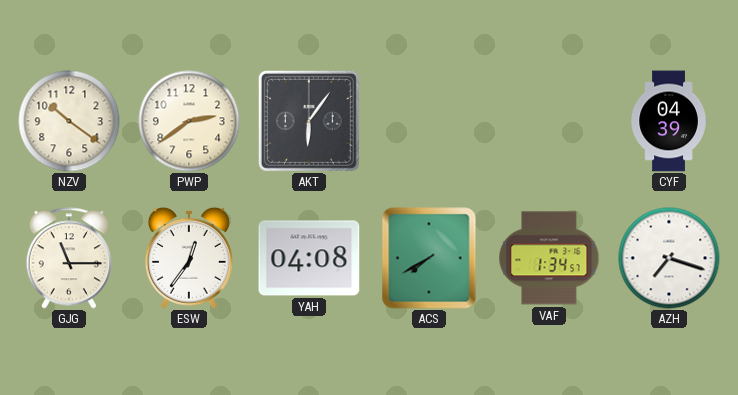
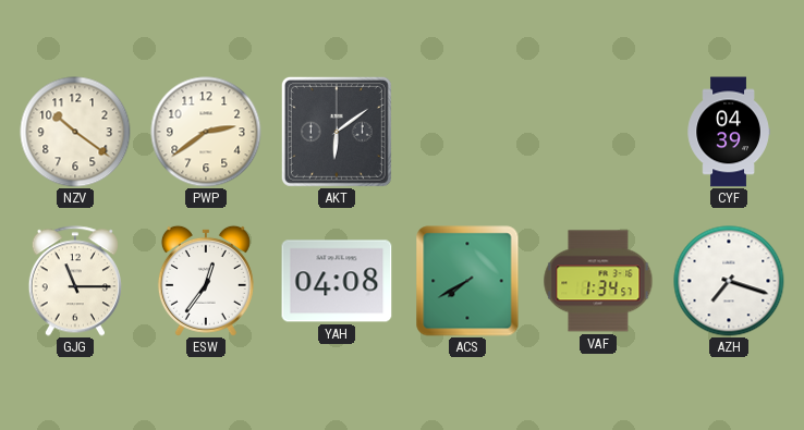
AKT: 6:06 -> 6:09 (337, 132)
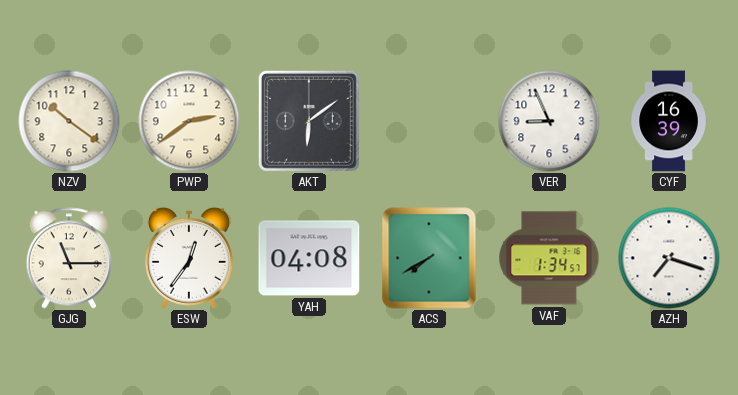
VER: none -> 8:56 (549, 121)
CYF: 04:39 -> 16:39 (669, 121)
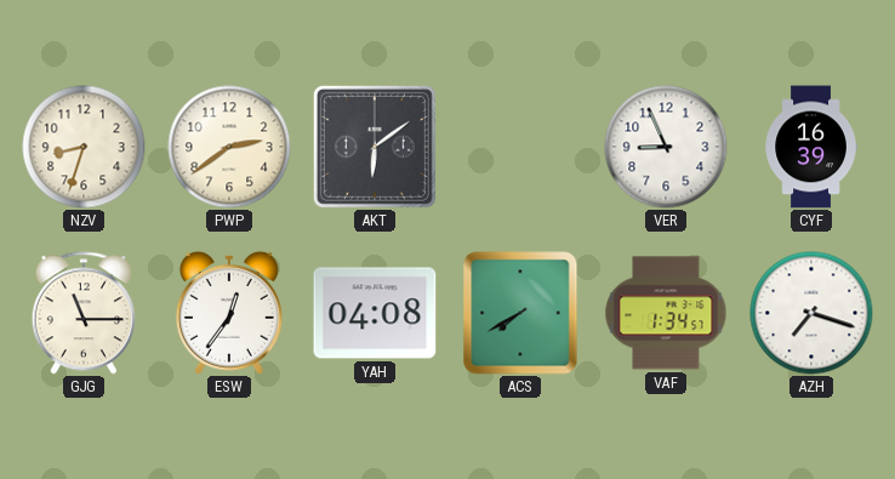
NZV: 10:21 -> 8:33 (84, 147)
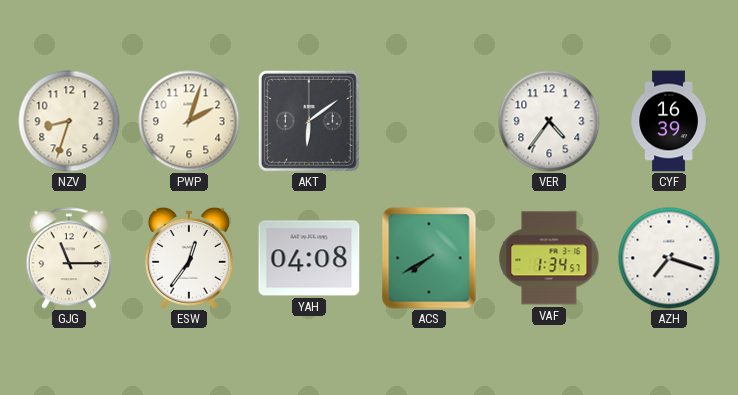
PWP: 2:39 -> 2:03 (189, 121)
VER: 8:56 -> 4:36 (549, 121)
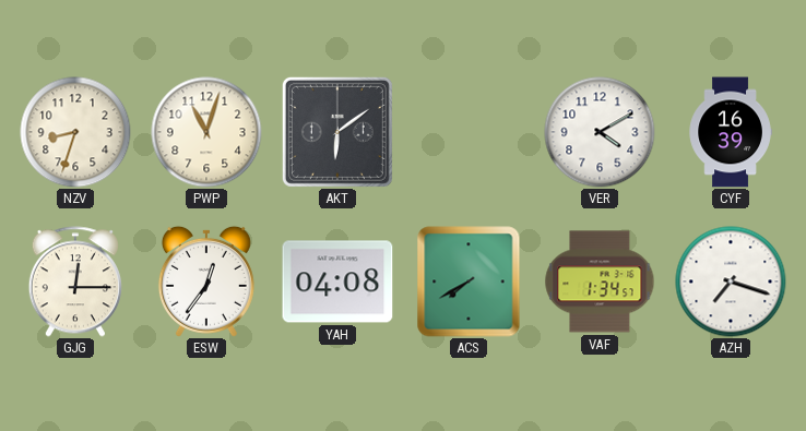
PWP: 2:03 -> 11:03 (206, 132)
VER: 4:36 -> 4:10 (600, 132)
GJG: 11:15 -> 12:15 (75, 282)
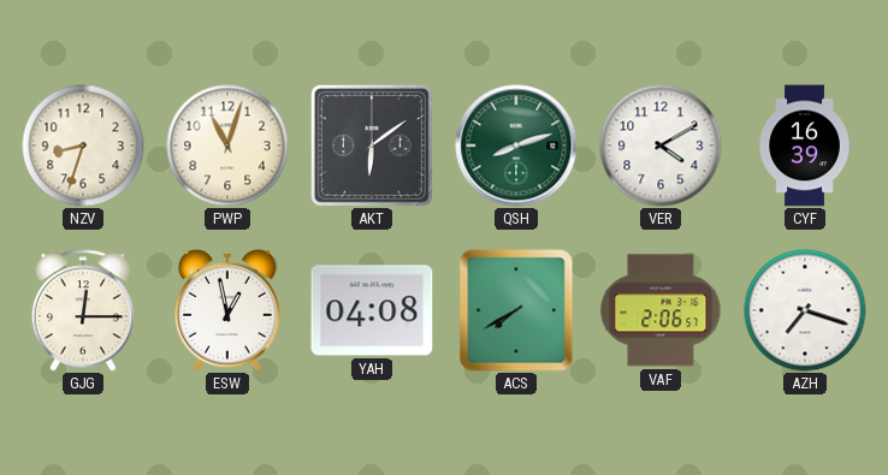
QSH: none -> 8:12 (516, 146)
ESW: 12:36 -> 12:58 (227, 310)
VAF: 1:34 -> 2:06 (661, 310)
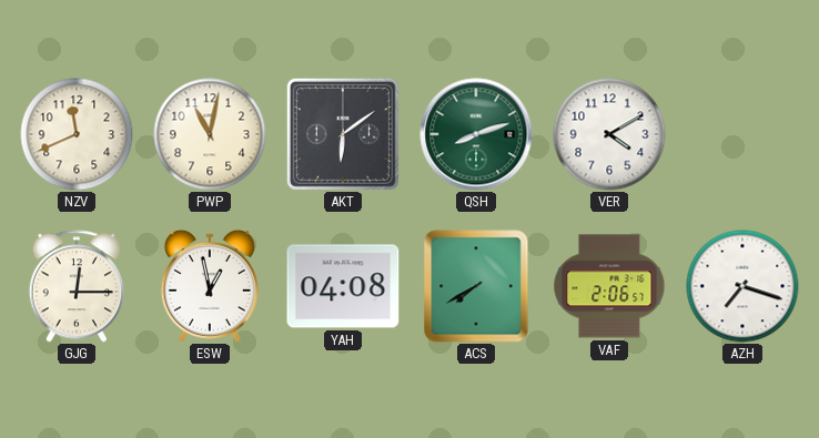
NZV: 8:33 -> 11:41 (77, 134)
PWP: 11:03 -> 11:02 (210, 134)
CYF: 16:39 -> none (805, 146)
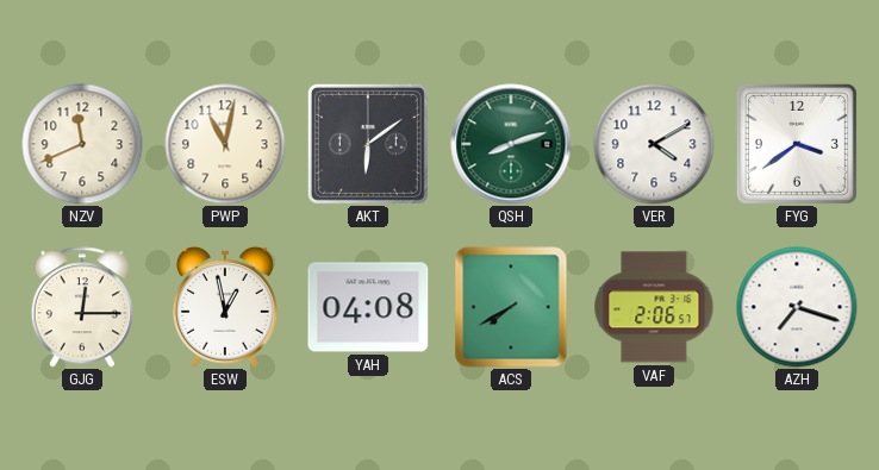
FYG: none -> 3:39 (797, 144)
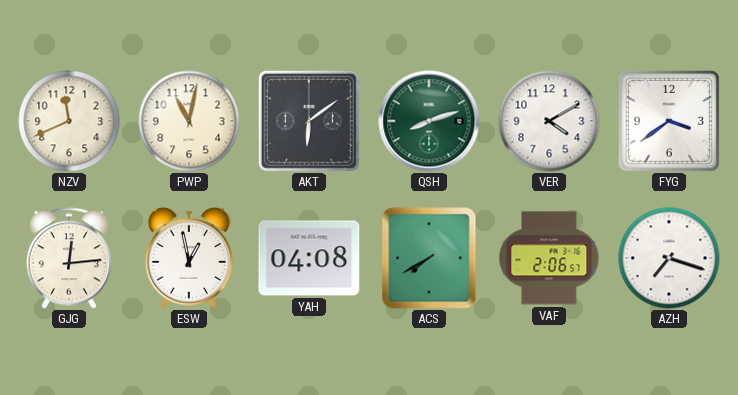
GJG: 12:15 -> 12:14 (69, 258)
